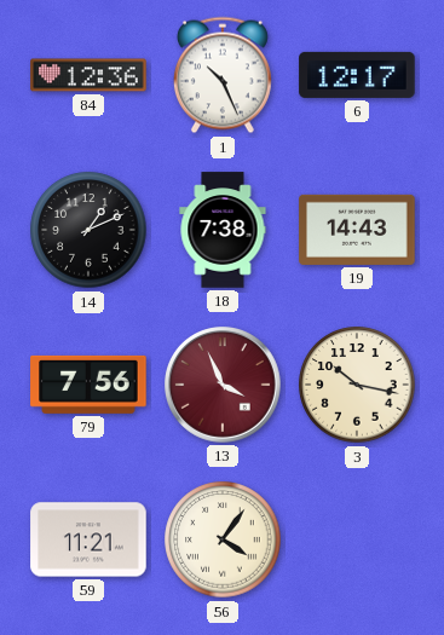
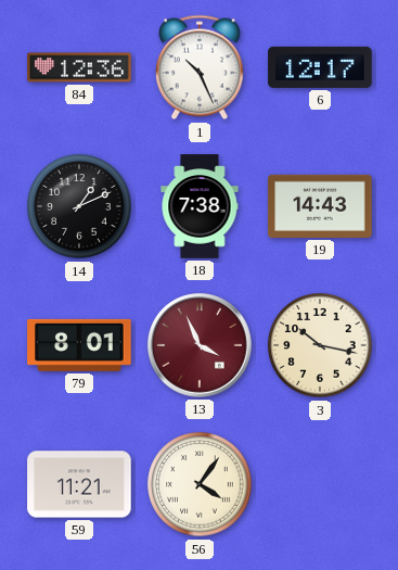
79: 7:56 -> 8:01 (79, 345)
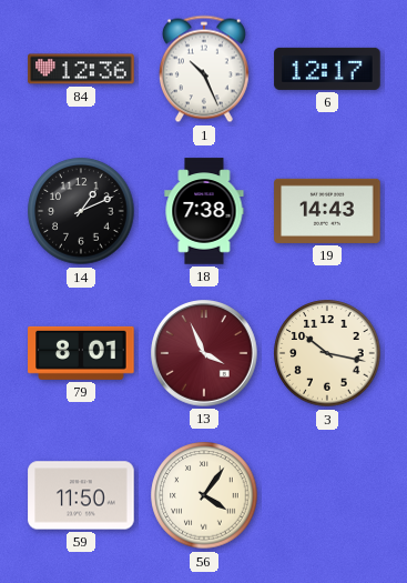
59: 11:21 -> 11:50 (81, 495)
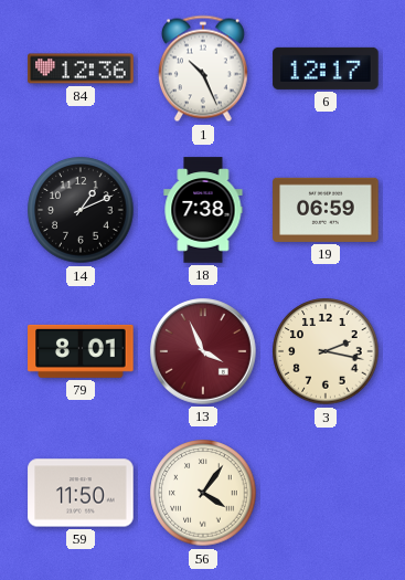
19: 14:43 -> 06:59 (326, 210)
3: 10:17 -> 2:17 (326, 351)
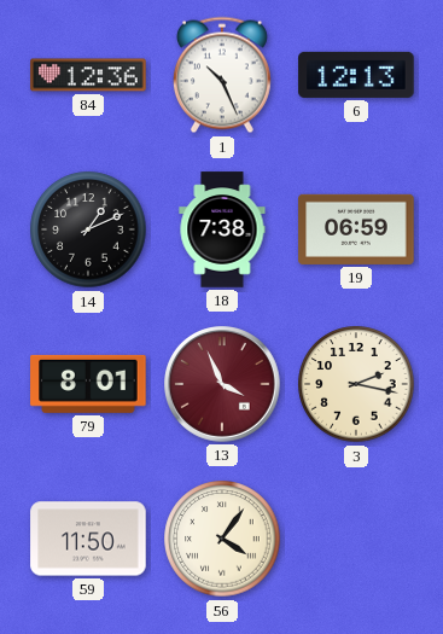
6: 12:17 -> 12:13 (356, 75)
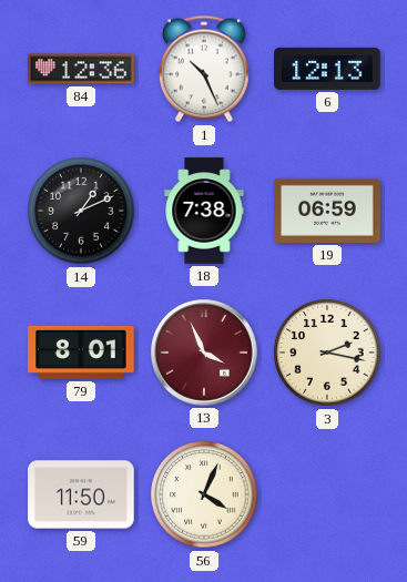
56: 4:06 -> 4:04 (204, 494)
